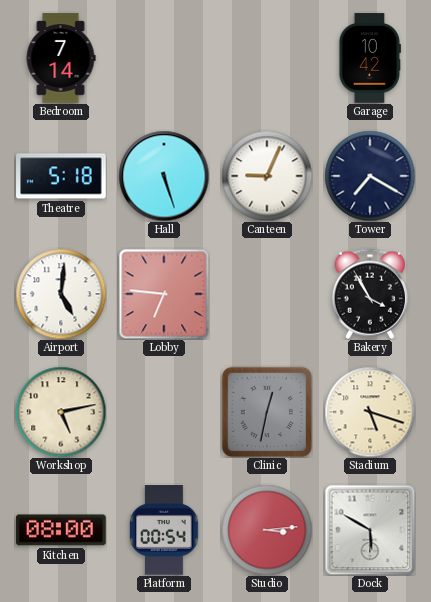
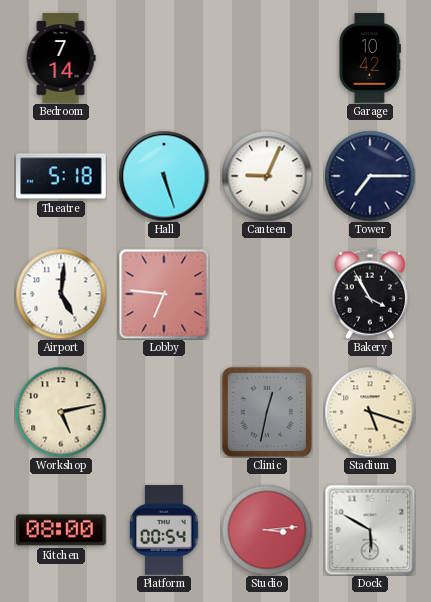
Tower: 7:20 -> 7:15 (370, 176)
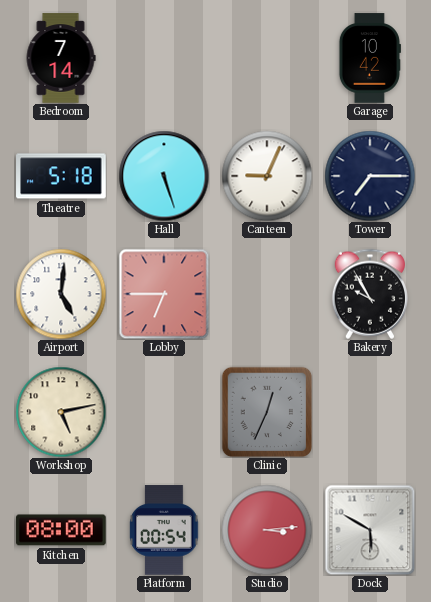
Lobby: 6:46 -> 6:45 (164, 294)
Bakery: 3:55 -> 9:55 (370, 294)
Clinic: 12:32 -> 12:34 (267, 412)
Stadium: 5:18 -> none (370, 412)
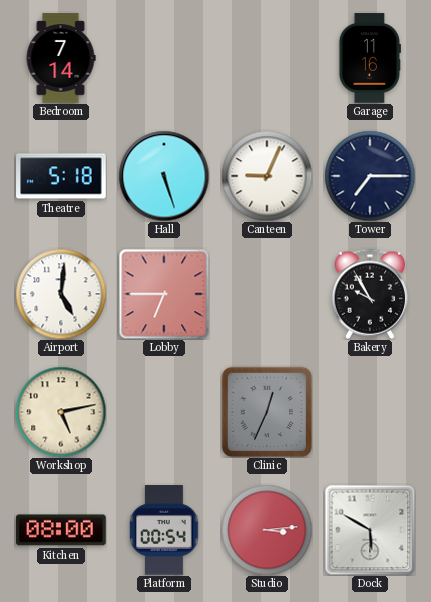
Garage: 10:42 -> 11:16 (369, 58)
